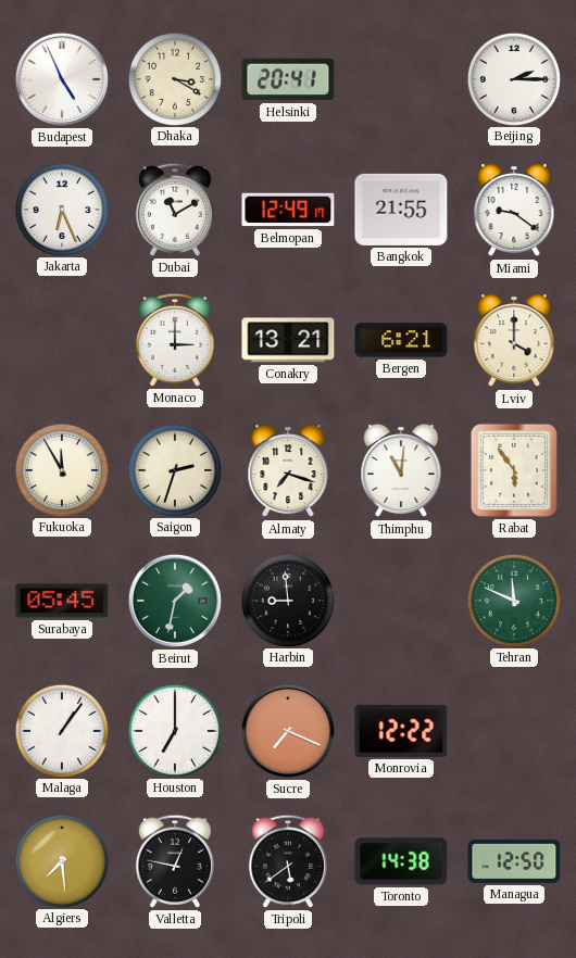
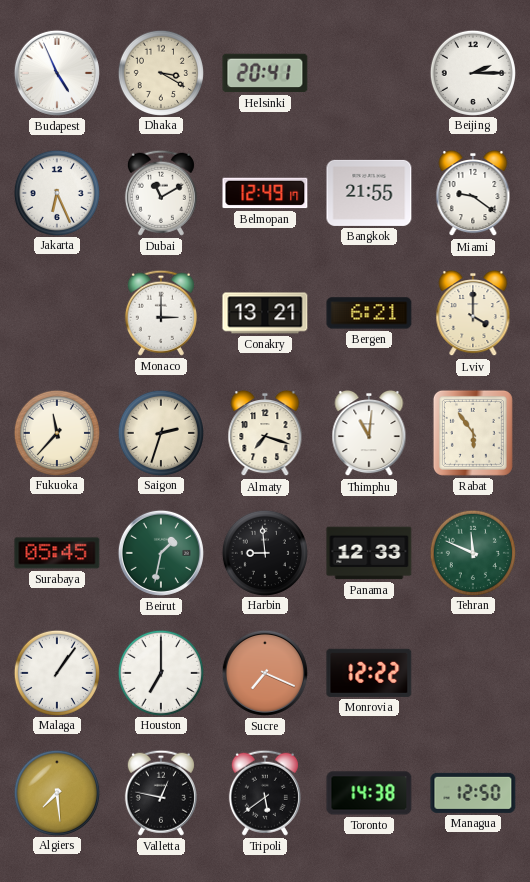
Fukuoka: 11:55 -> 11:37 (56, 432)
Panama: none -> 12:33 (369, 553)
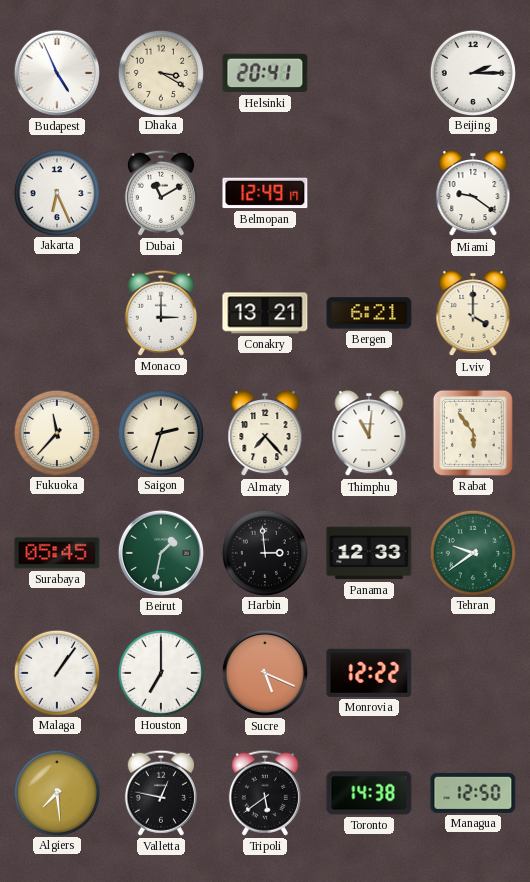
Bangkok: 21:55 -> none (369, 193)
Almaty: 7:18 -> 7:23 (265, 433)
Harbin: 8:59 -> 2:59 (264, 552)
Tehran: 11:49 -> 9:39 (472, 552)
Sucre: 7:19 -> 5:19 (265, 673)
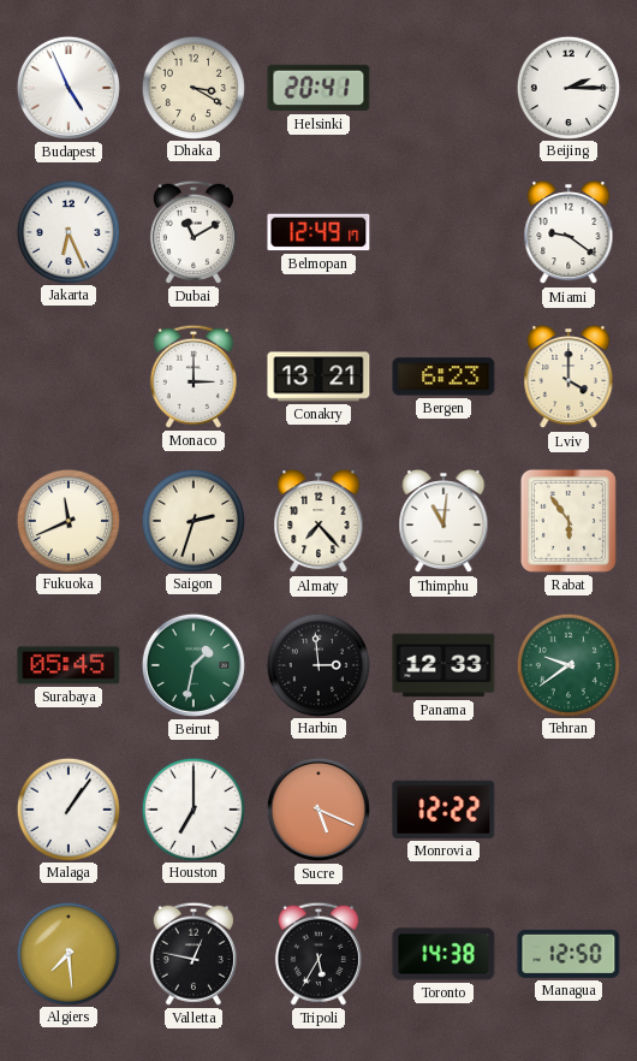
Bergen: 6:21 -> 6:23 (443, 377)
Fukuoka: 11:37 -> 11:41 (67, 520)
Tripoli: 5:39 -> 5:35 (318, 954)
